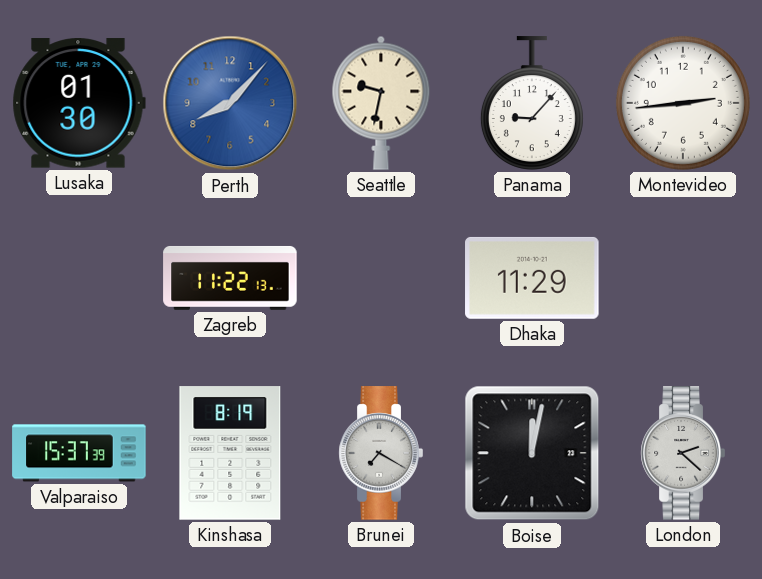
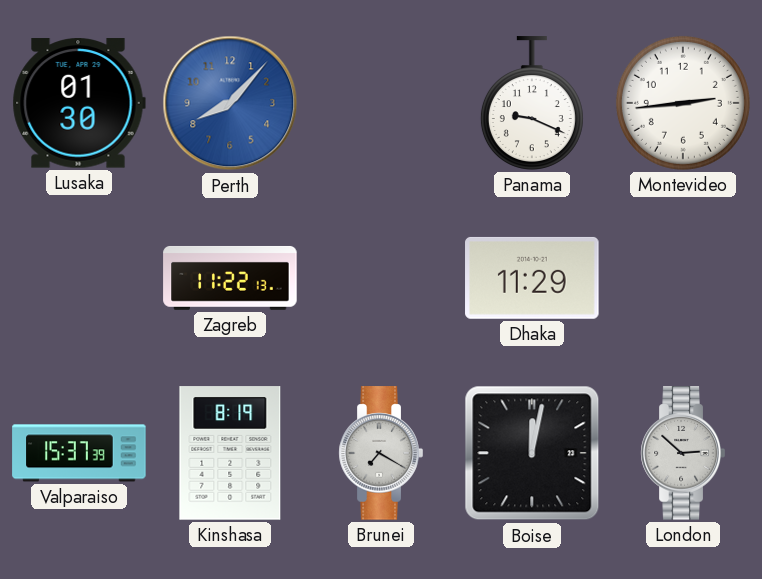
Seattle: 9:32 -> none (381, 103)
Panama: 9:07 -> 9:19 (532, 103)
London: 2:22 -> 2:52 (683, 453)
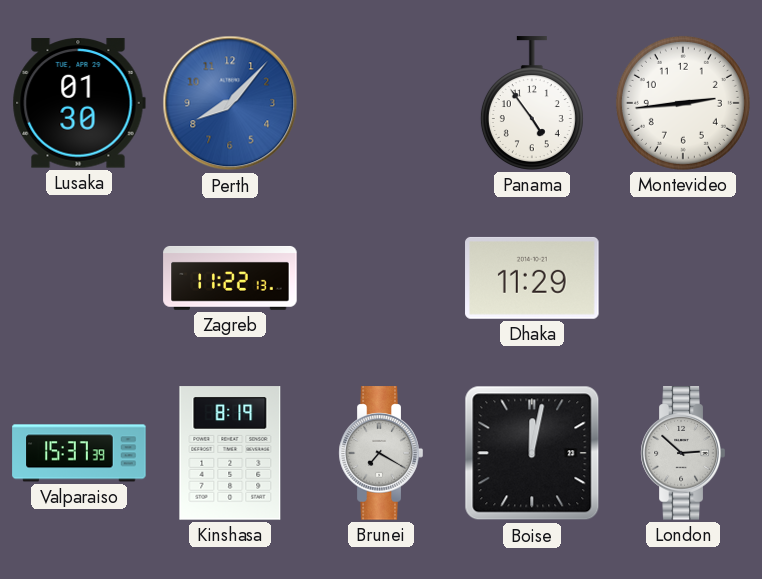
Panama: 9:19 -> 4:54 (532, 103)
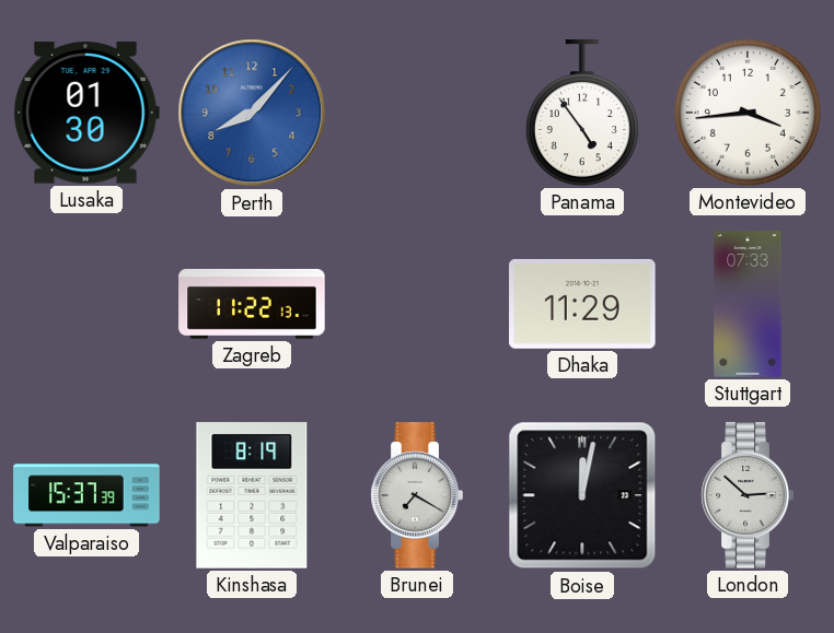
Montevideo: 2:44 -> 3:44 (748, 113)
Stuttgart: none -> 07:33 (748, 304)
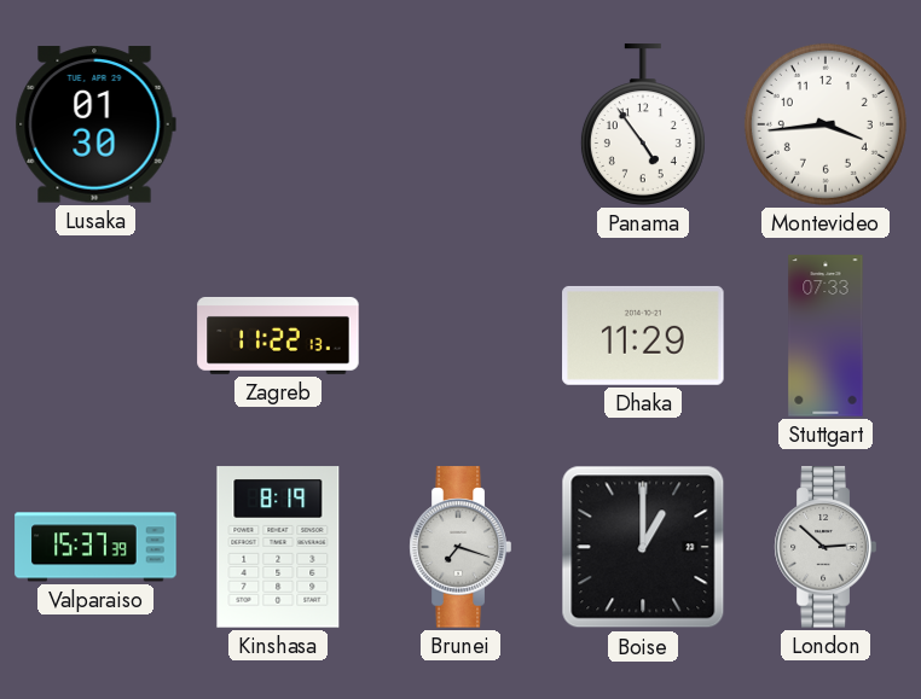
Perth: 8:07 -> none (252, 113)
Brunei: 7:20 -> 7:18 (460, 547)
Boise: 12:02 -> 1:00 (643, 547)
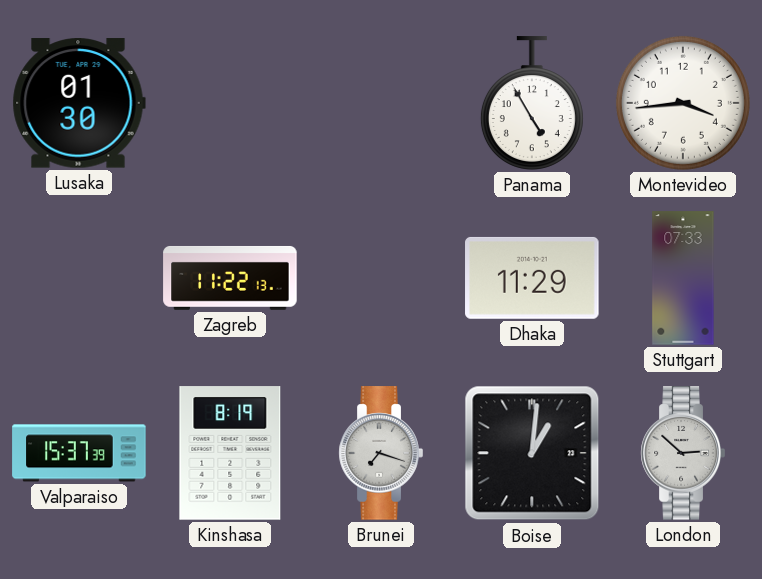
Panama: 4:54 -> 4:55 (532, 103)
Boise: 1:00 -> 1:01 (532, 453)
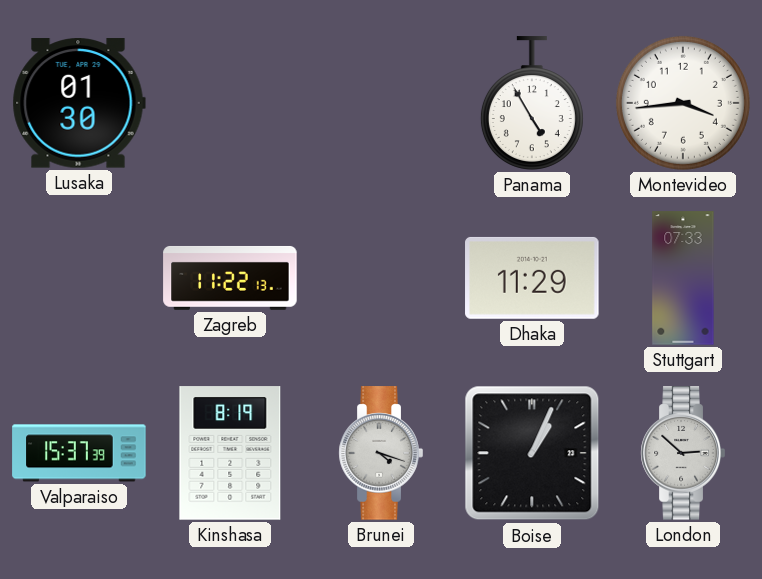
Brunei: 7:18 -> 4:18 (381, 453)
Boise: 1:01 -> 1:04 (532, 453)
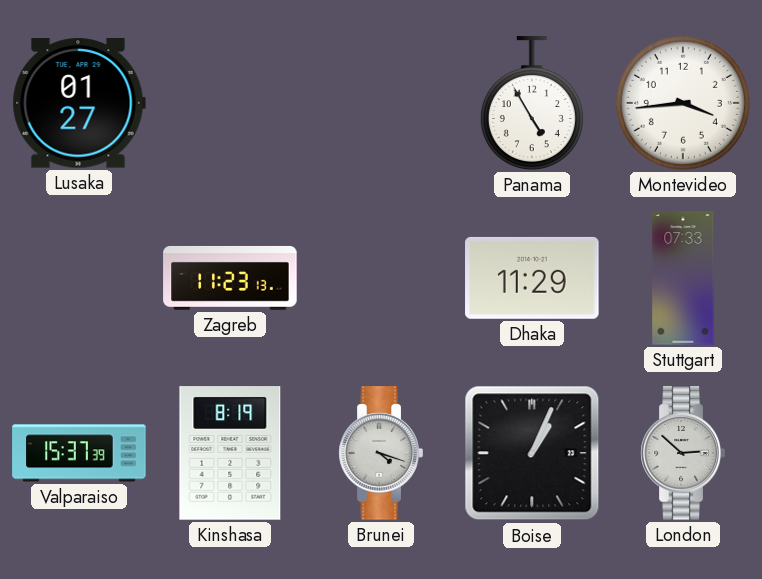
Lusaka: 01:30 -> 01:27 (79, 103)
Zagreb: 11:22 -> 11:23 (230, 278)
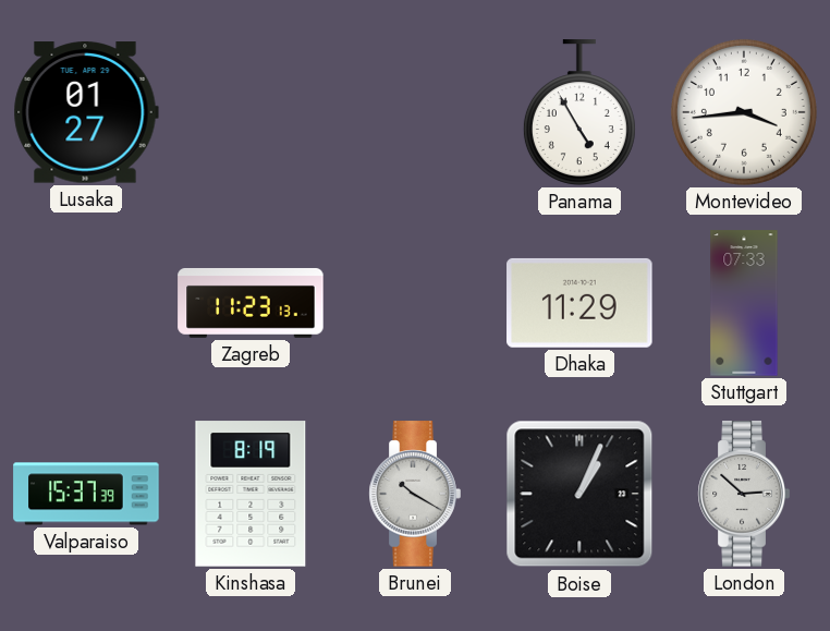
Brunei: 4:18 -> 10:20 (415, 494)
